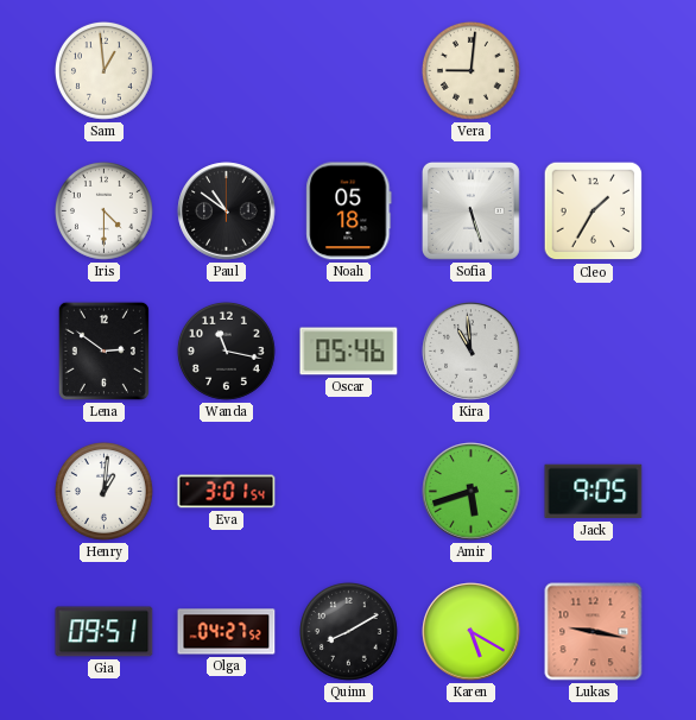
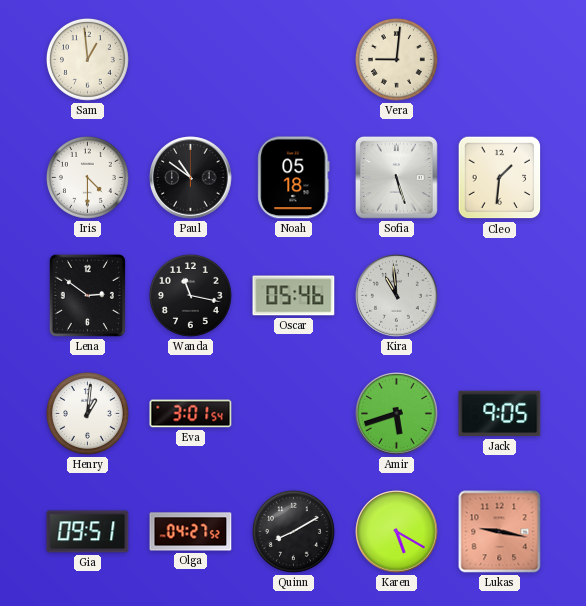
Cleo: 1:35 -> 1:31 (500, 178)
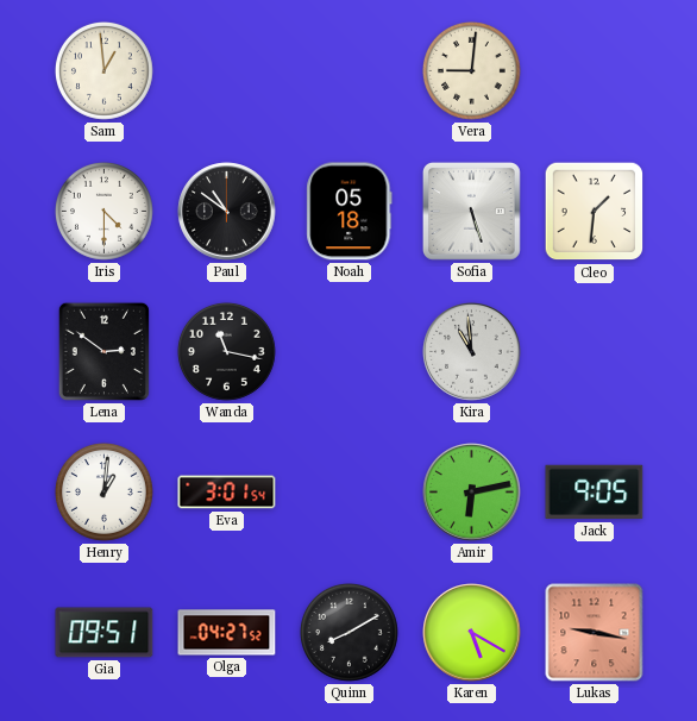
Oscar: 05:46 -> none (294, 296)
Amir: 5:42 -> 6:13 (472, 493)
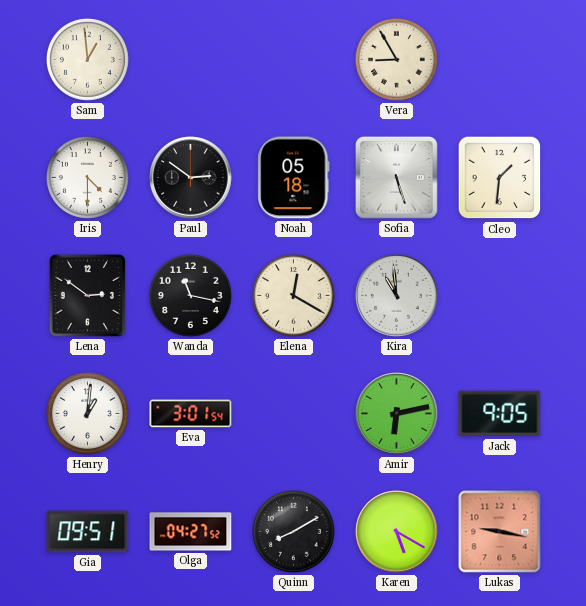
Vera: 9:01 -> 8:55 (396, 59)
Paul: 10:51 -> 2:51 (191, 178)
Elena: none -> 12:20 (293, 295)
